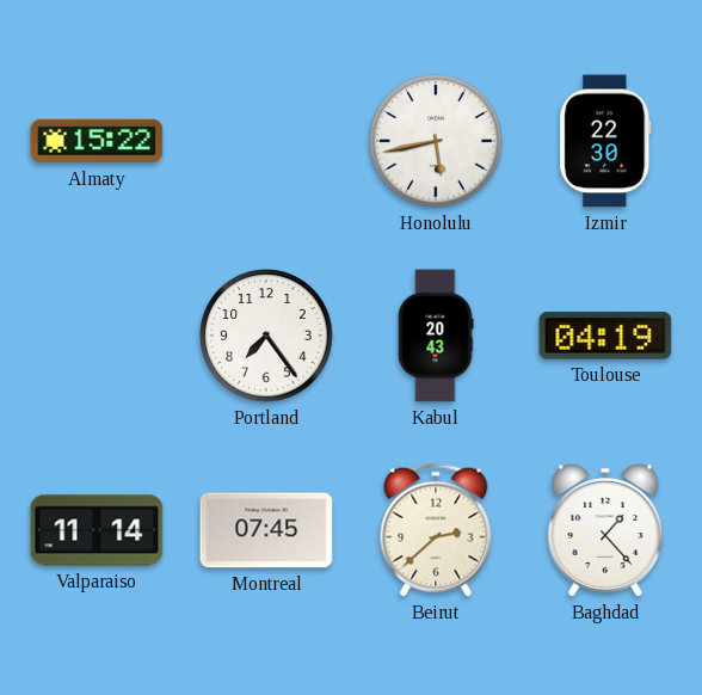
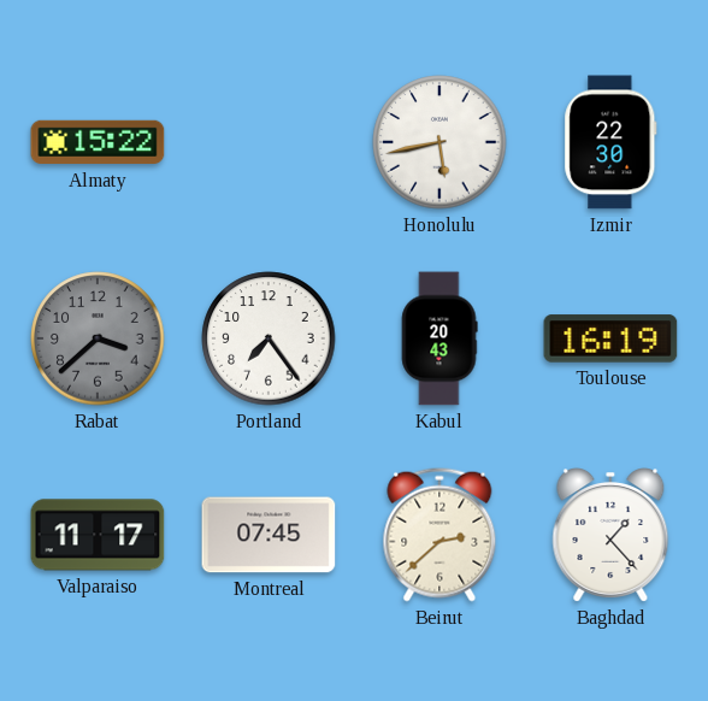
Rabat: none -> 3:38 (98, 338)
Toulouse: 04:19 -> 16:19 (610, 338)
Valparaiso: 11:14 -> 11:17 (98, 535)
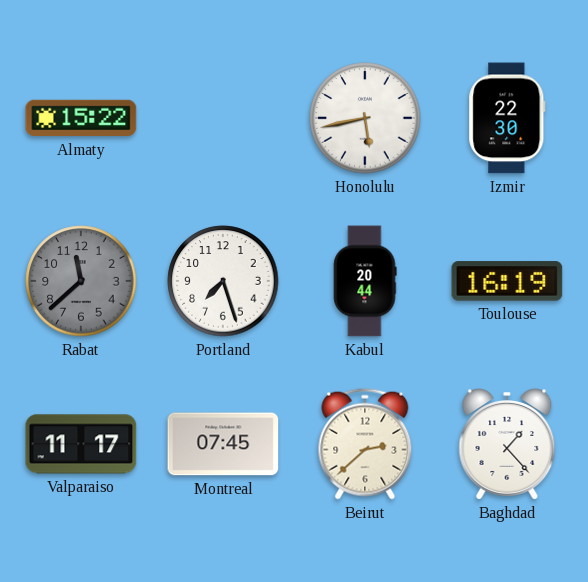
Rabat: 3:38 -> 11:38 (81, 281)
Portland: 7:24 -> 7:27 (223, 281)
Kabul: 20:43 -> 20:44 (365, 281)
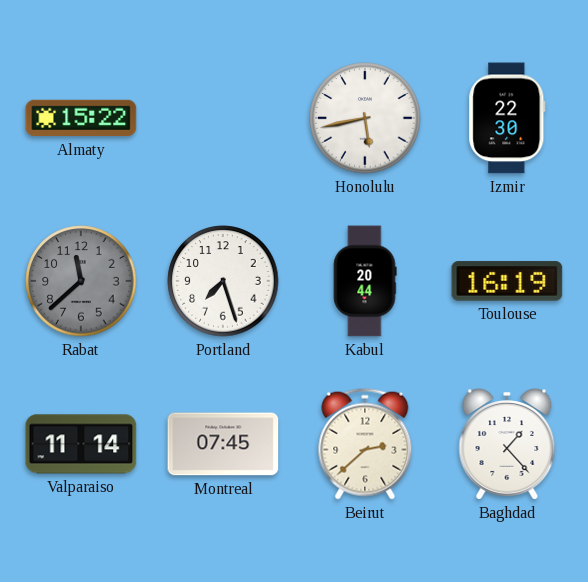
Valparaiso: 11:17 -> 11:14 (81, 444)
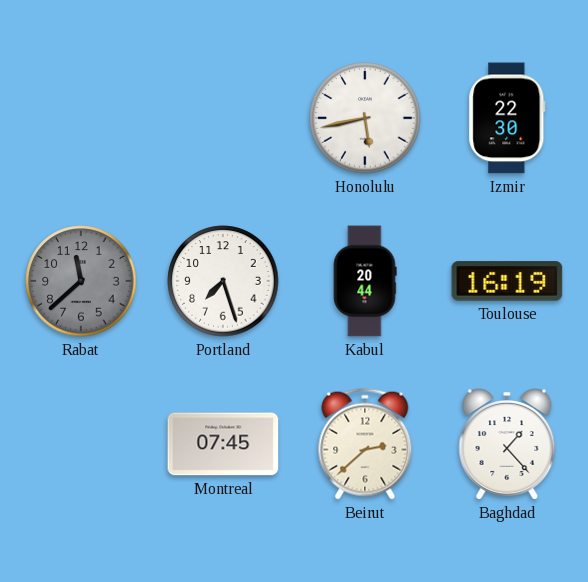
Almaty: 15:22 -> none (81, 118)
Valparaiso: 11:14 -> none (81, 444)
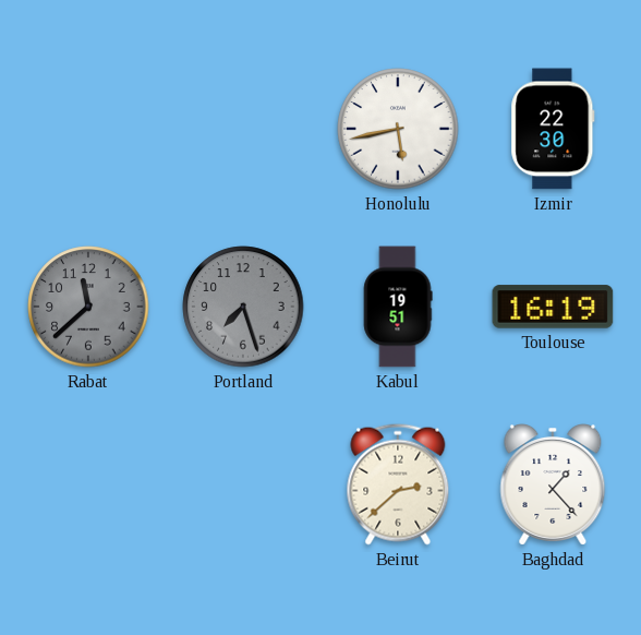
Portland dial: white -> grey (243, 307)
Kabul: 20:44 -> 19:51 (398, 307)
Montreal: 07:45 -> none (223, 444)
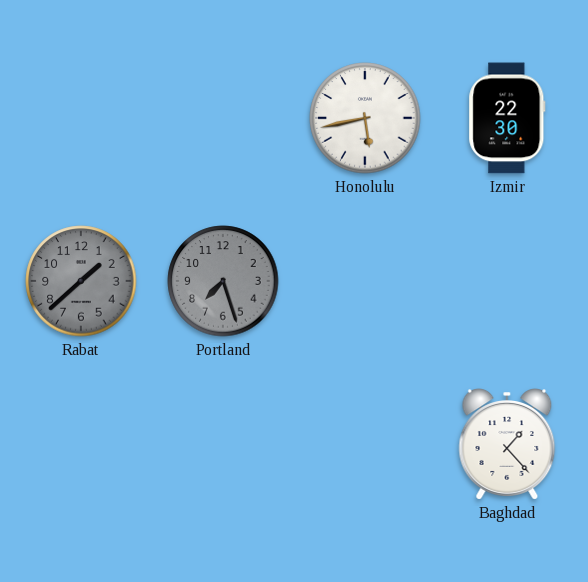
Rabat: 11:38 -> 1:38 (81, 281)
Kabul: 19:51 -> none (398, 307)
Toulouse: 16:19 -> none (553, 307)
Beirut: 2:38 -> none (398, 484)
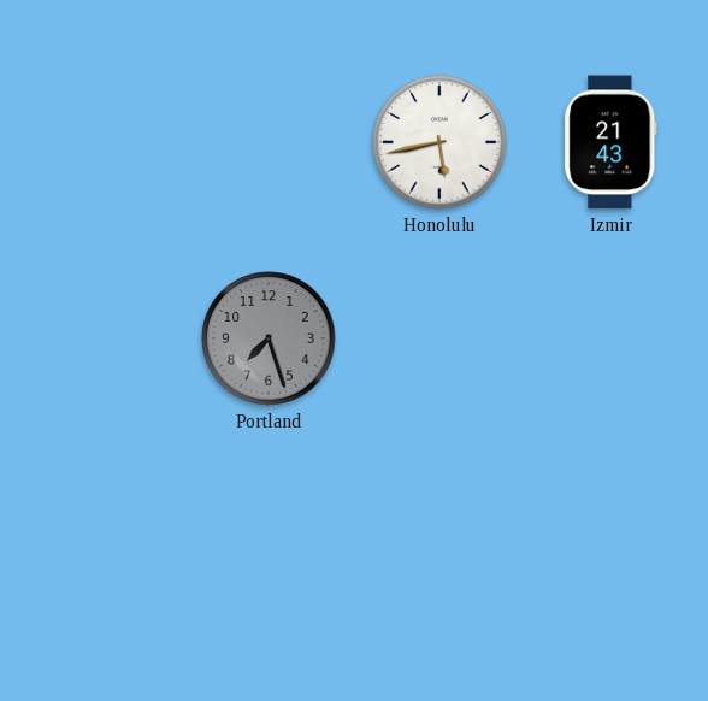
Izmir: 22:30 -> 21:43 (610, 142)
Rabat: 1:38 -> none (81, 281)
Baghdad: 1:23 -> none (507, 444)
